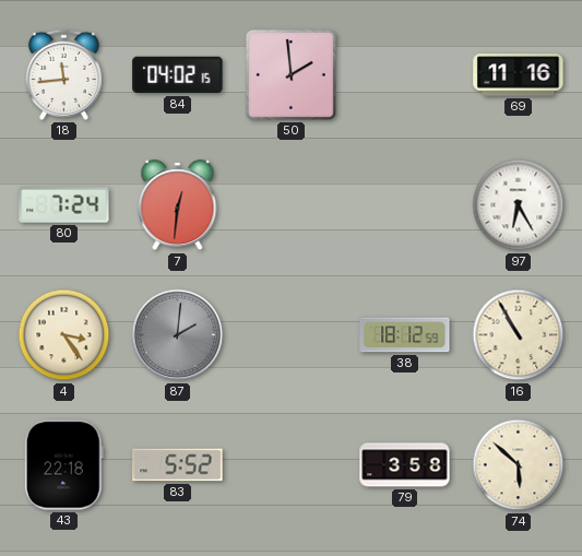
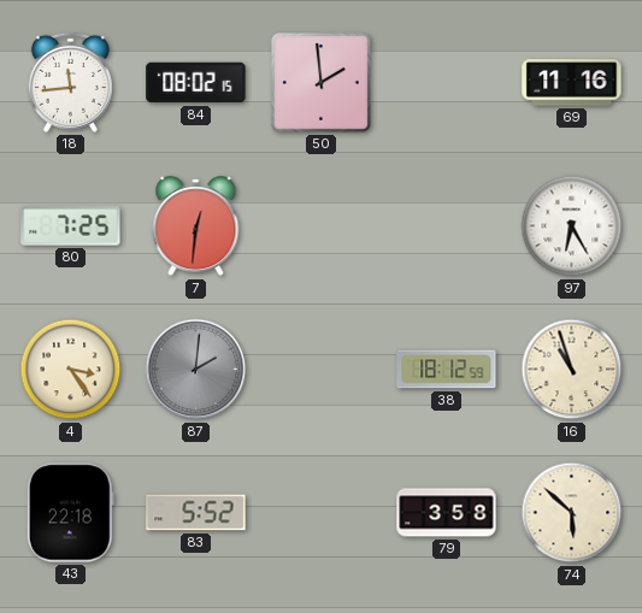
84: 04:02 -> 08:02 (196, 83)
80: 7:24 -> 7:25 (71, 226)
16: 10:55 -> 10:57 (572, 370)
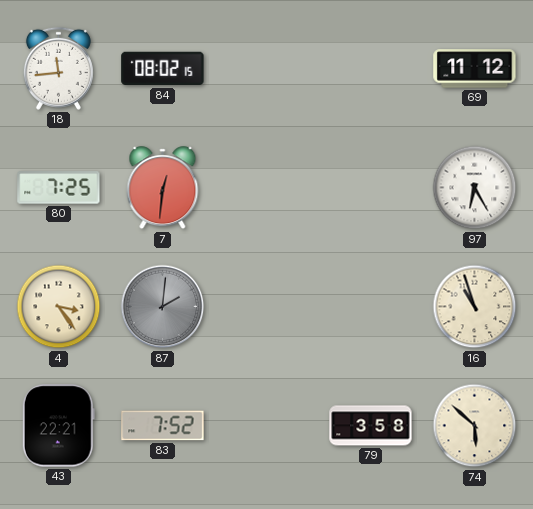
50: 1:59 -> none (320, 82)
69: 11:16 -> 11:12 (475, 69)
38: 18:12 -> none (447, 370)
43: 22:18 -> 22:21 (58, 426)
83: 5:52 -> 7:52 (163, 426)
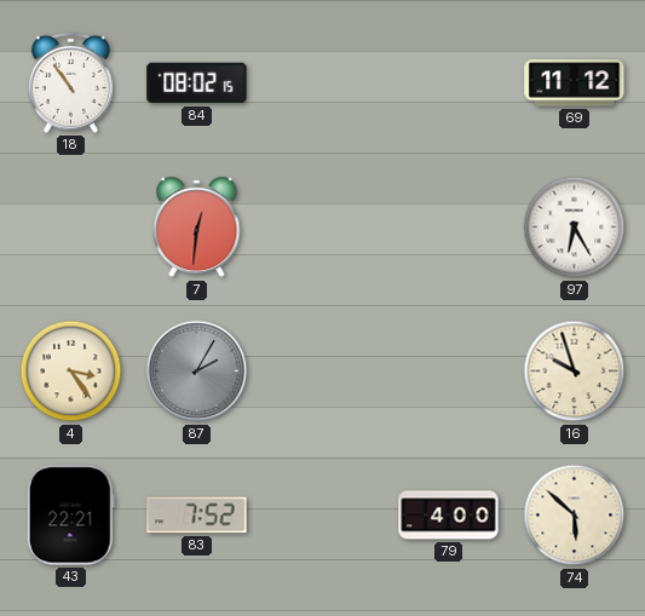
18: 11:44 -> 10:54 (70, 82)
80: 7:25 -> none (59, 188)
87: 2:01 -> 2:05 (197, 372)
16: 10:57 -> 9:57 (575, 372)
79: 3:58 -> 4:00 (449, 516)
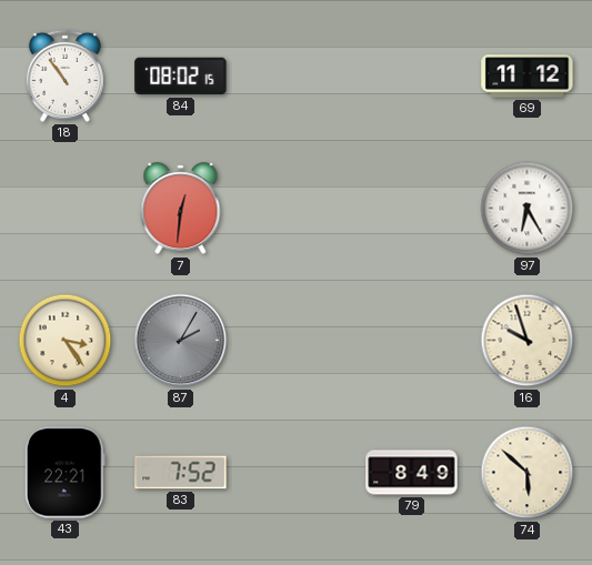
79: 4:00 -> 8:49 (412, 473)
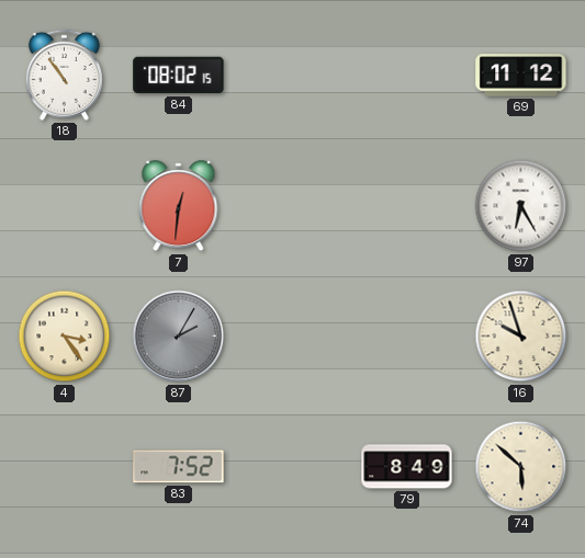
43: 22:21 -> none (64, 473)
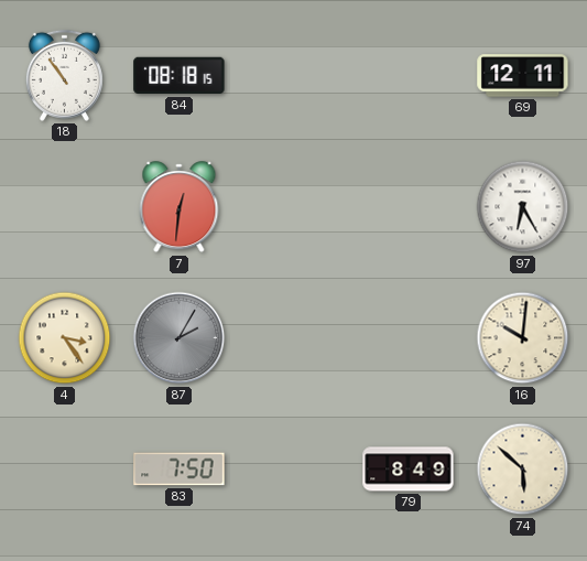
84: 08:02 -> 08:18 (180, 76)
69: 11:12 -> 12:11 (523, 76)
16: 9:57 -> 10:01 (523, 338)
83: 7:52 -> 7:50 (180, 470)
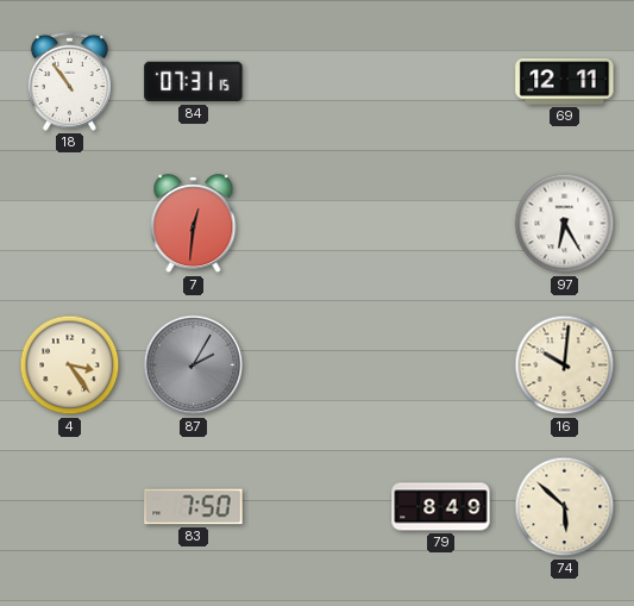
84: 08:18 -> 07:31 (194, 82)
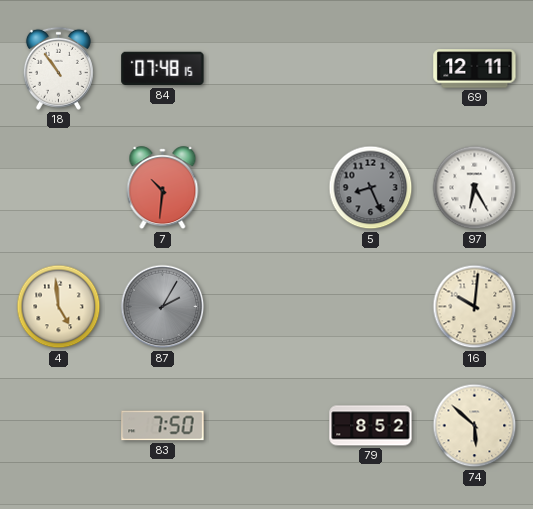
84: 07:31 -> 07:48 (163, 69)
7: 12:31 -> 10:31 (163, 188)
5: none -> 8:26 (371, 188)
4: 3:24 -> 4:59 (59, 307)
79: 8:49 -> 8:52 (371, 426)
